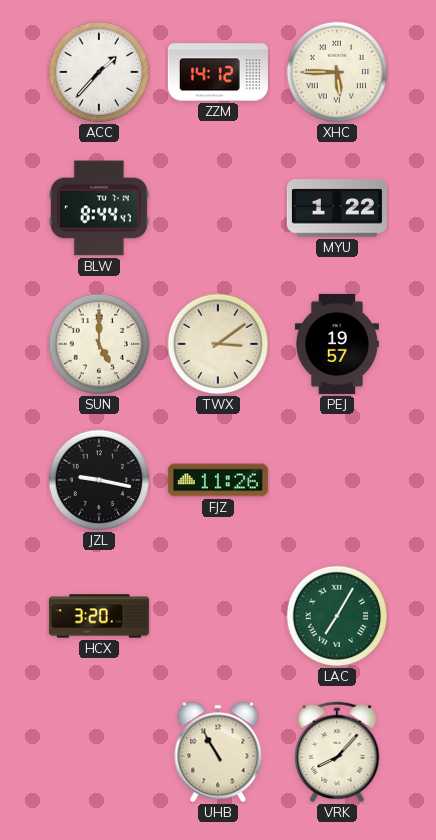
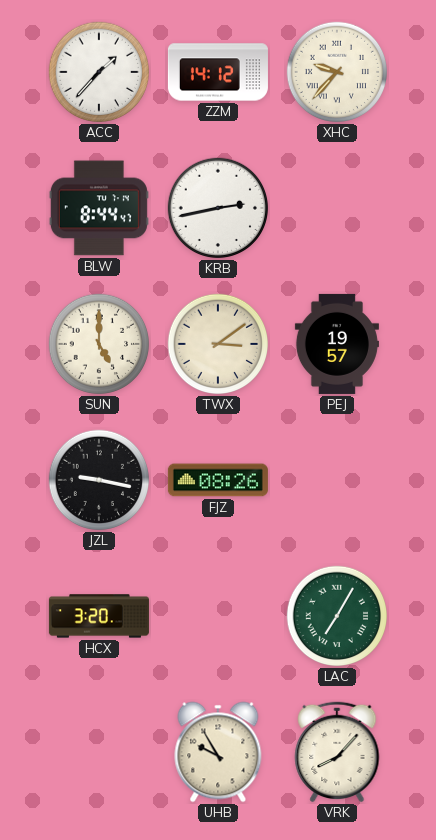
XHC: 5:45 -> 9:37 (337, 72)
KRB: none -> 2:43 (218, 208)
MYU: 1:22 -> none (337, 208)
FJZ: 11:26 -> 08:26 (218, 480)
UHB: 10:55 -> 9:55 (218, 752)
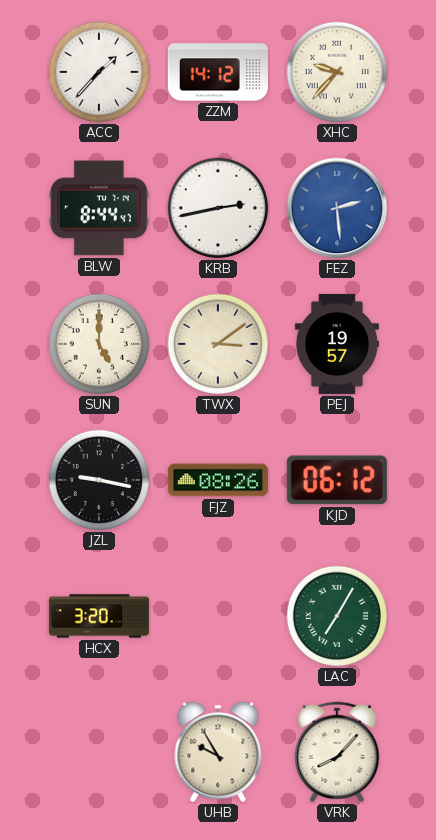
FEZ: none -> 2:29 (337, 208)
KJD: none -> 06:12 (337, 480)
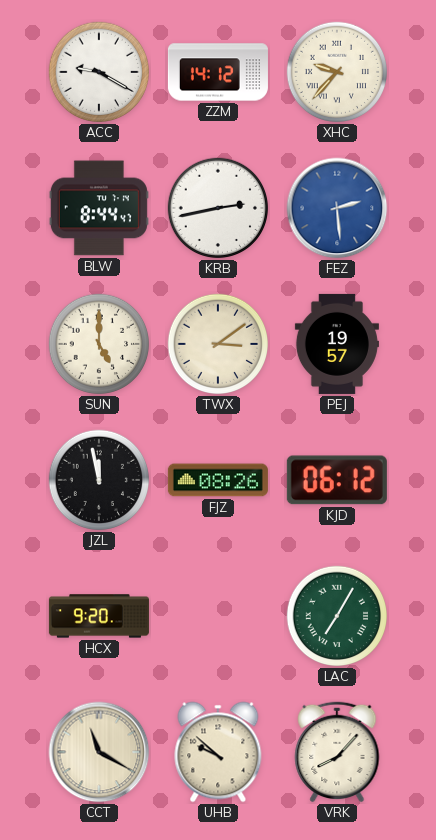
ACC: 1:37 -> 9:20 (99, 72)
JZL: 9:17 -> 11:58 (99, 480)
HCX: 3:20 -> 9:20 (99, 616)
CCT: none -> 11:20 (99, 752)
UHB: 9:55 -> 9:52 (218, 752)
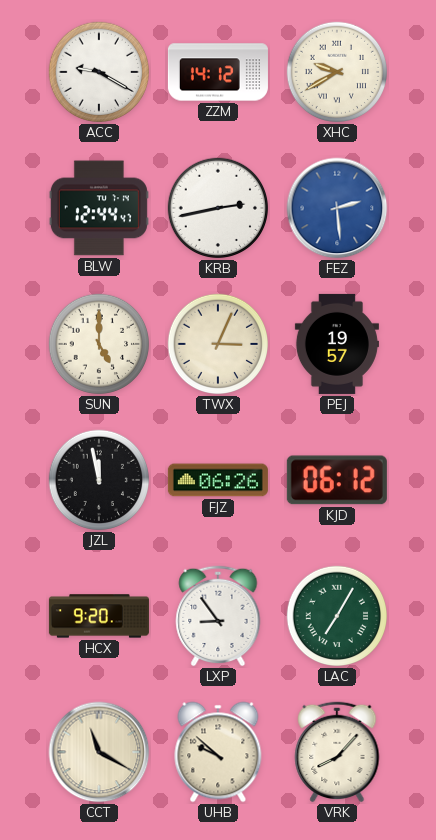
XHC: 9:37 -> 9:40 (337, 72)
BLW: 8:44 -> 12:44 (99, 208)
TWX: 3:09 -> 3:04 (218, 344)
FJZ: 08:26 -> 06:26 (218, 480)
LXP: none -> 8:54 (218, 616)
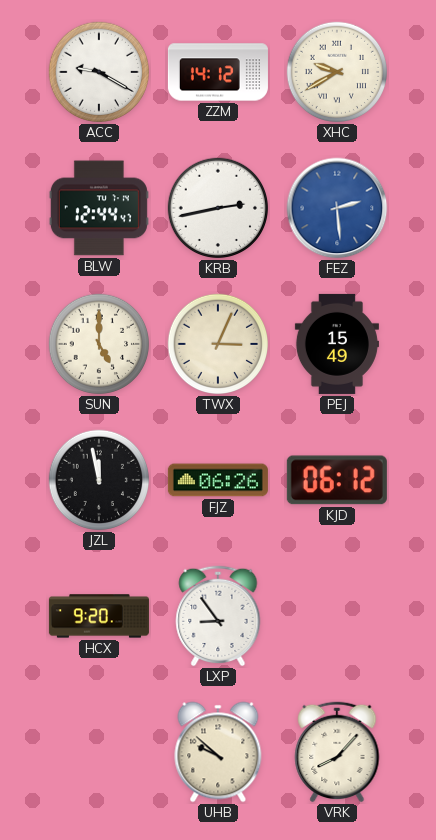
PEJ: 19:57 -> 15:49 (337, 344)
LAC: 7:05 -> none (337, 616)
CCT: 11:20 -> none (99, 752)
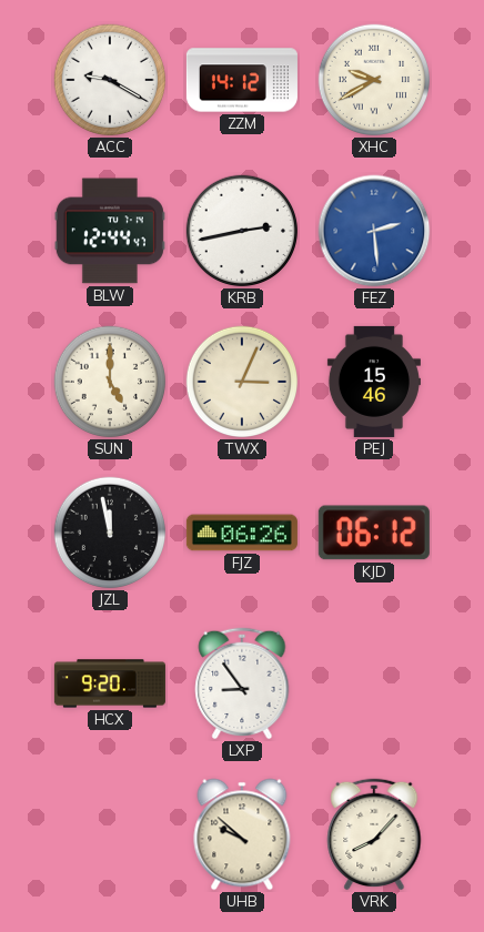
PEJ: 15:49 -> 15:46 (374, 382)
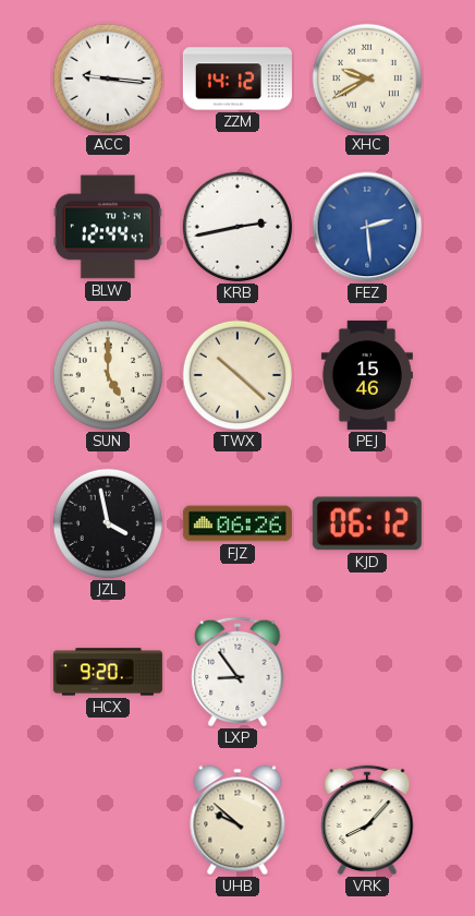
ACC: 9:20 -> 9:16 (108, 79)
TWX: 3:04 -> 10:22 (237, 375)
JZL: 11:58 -> 3:58 (108, 523)
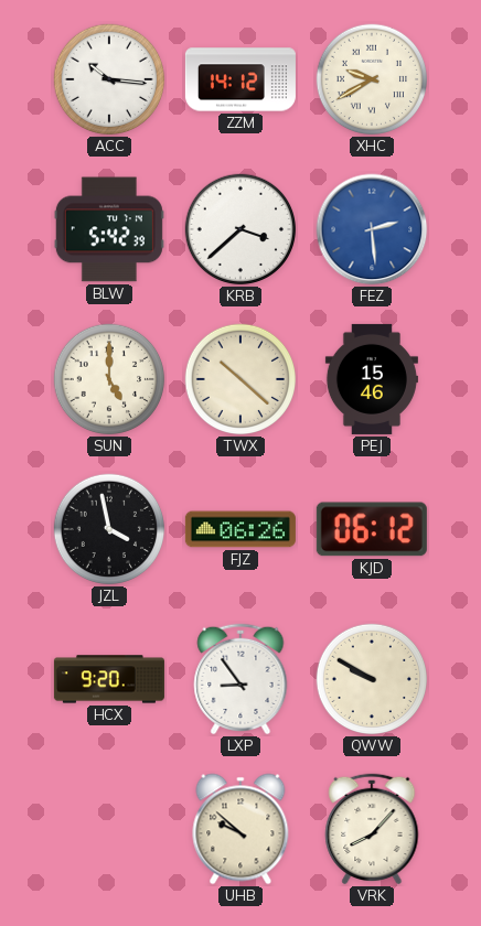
ACC: 9:16 -> 10:16 (109, 79)
BLW: 12:44 -> 5:42 (109, 229)
KRB: 2:43 -> 3:38 (240, 229)
QWW: none -> 9:50 (372, 679)
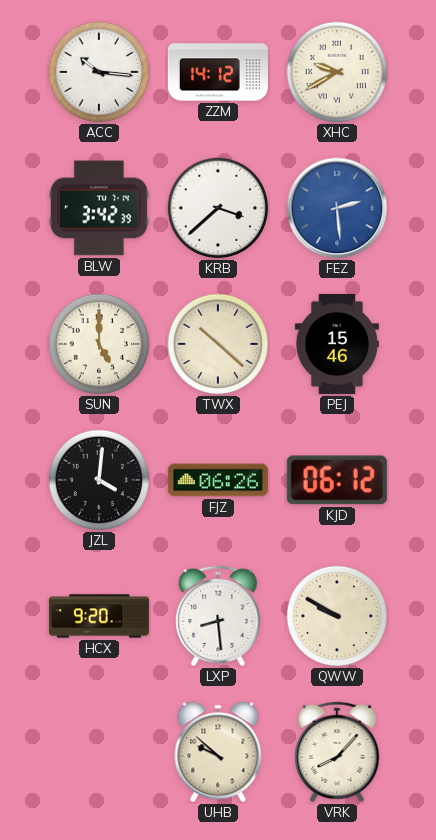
BLW: 5:42 -> 3:42 (99, 208)
JZL: 3:58 -> 4:01 (99, 480)
LXP: 8:54 -> 8:29 (218, 616)
